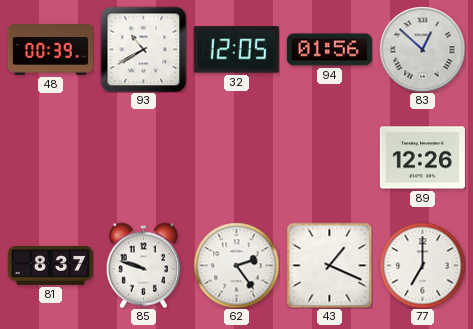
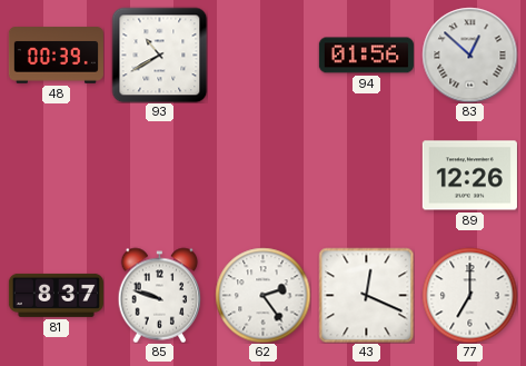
32: 12:05 -> none (236, 50)
43: 1:19 -> 12:19 (366, 295)
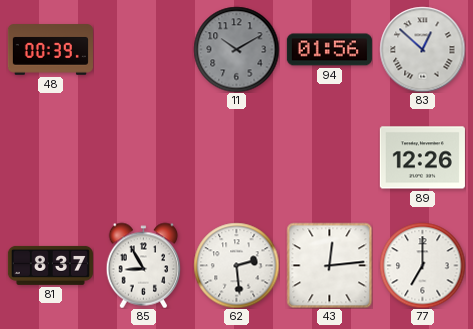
93: 10:40 -> none (159, 55)
11: none -> 10:10 (236, 49)
85: 9:48 -> 8:55 (144, 265)
62: 2:24 -> 2:29 (236, 265)
43: 12:19 -> 12:14 (329, 265)
